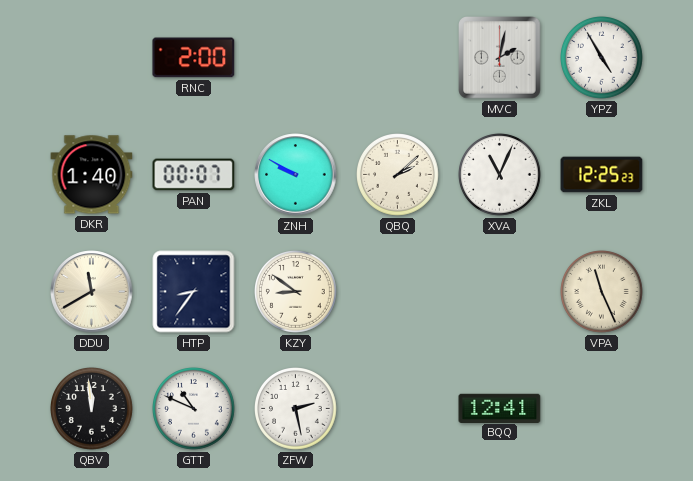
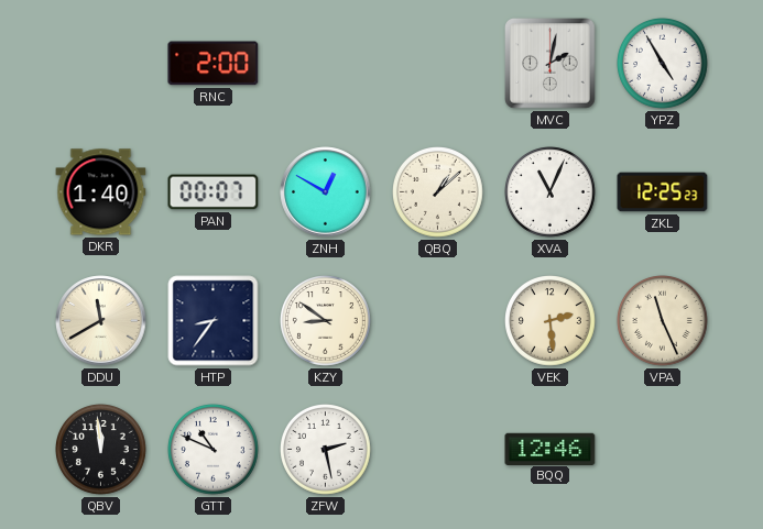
ZNH: 9:50 -> 12:50 (326, 192)
QBQ: 2:08 -> 1:08 (438, 192)
VEK: none -> 2:29 (551, 321)
BQQ: 12:41 -> 12:46 (551, 449)
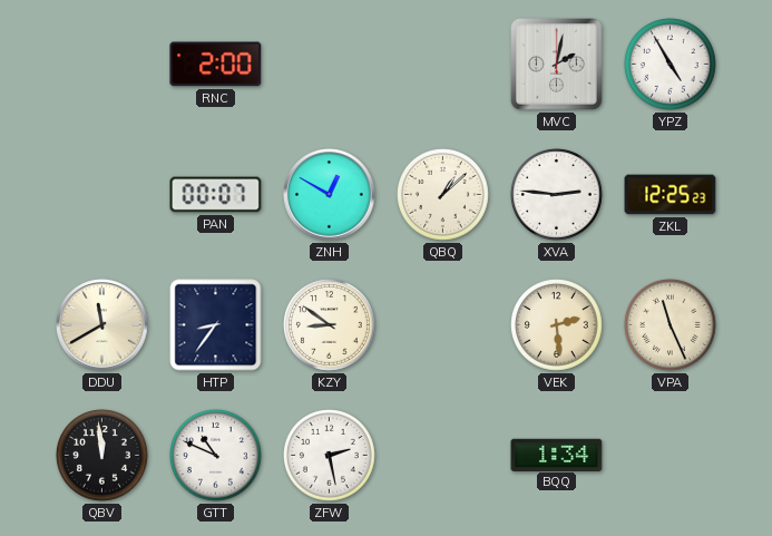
DKR: 1:40 -> none (101, 192)
XVA: 11:04 -> 2:46 (557, 195)
BQQ: 12:46 -> 1:34 (557, 455)
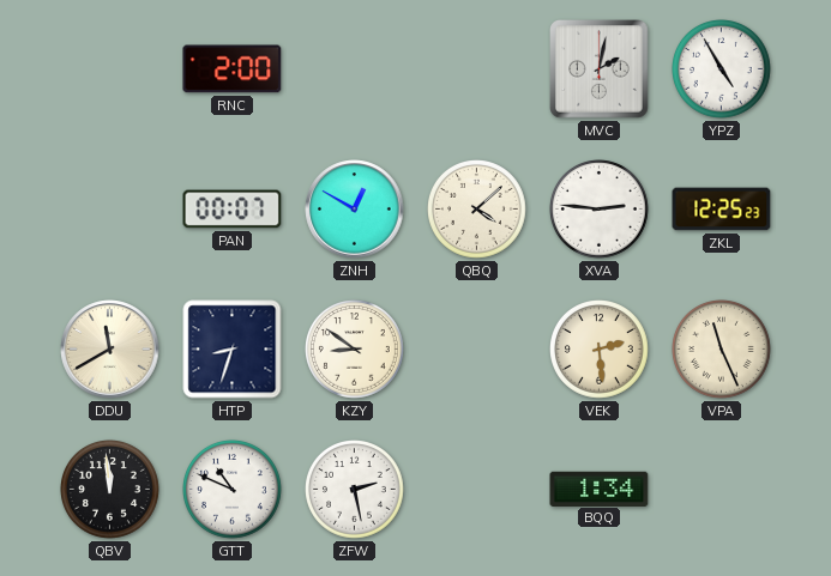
QBQ: 1:08 -> 4:08 (477, 210)
HTP: 8:36 -> 8:33 (233, 350)
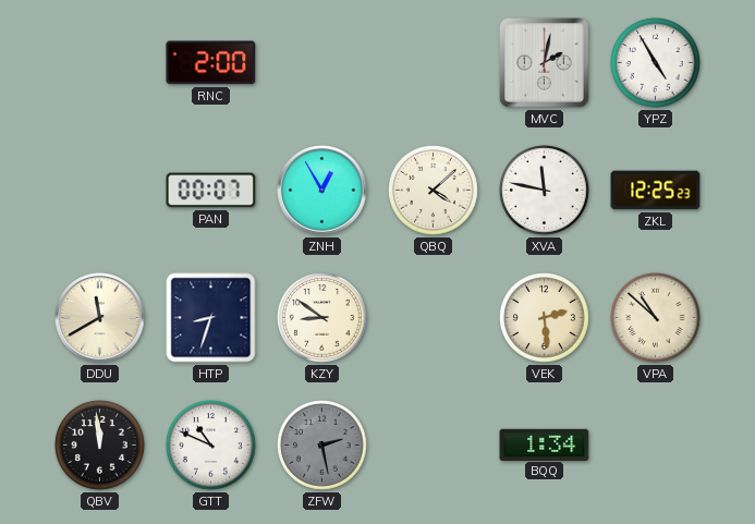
ZNH: 12:50 -> 12:55 (322, 191)
XVA: 2:46 -> 11:47 (545, 191)
VPA: 11:26 -> 10:52 (656, 318)
ZFW dial: white -> grey (322, 446)
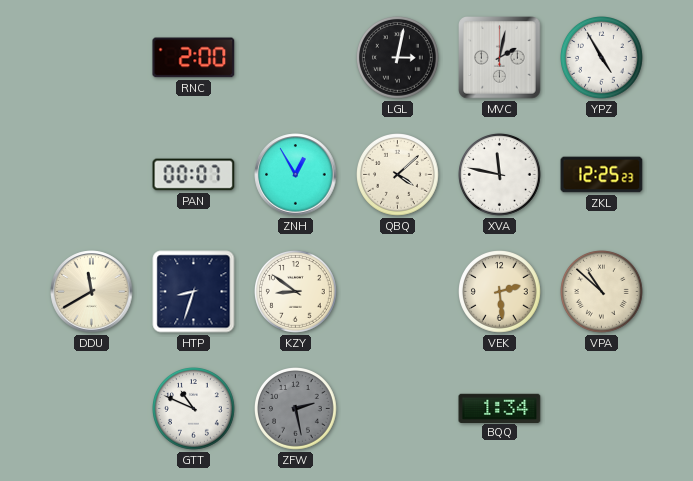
LGL: none -> 3:02 (398, 58)
QBV: 11:59 -> none (100, 446)
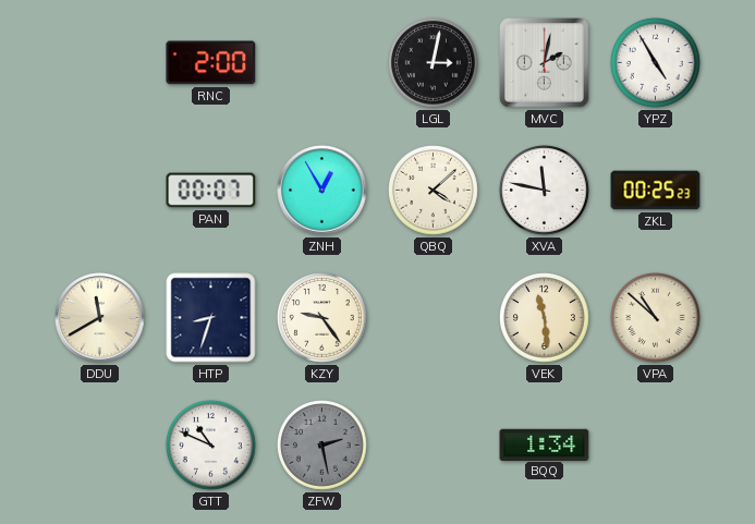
ZKL: 12:25 -> 00:25 (656, 191)
KZY: 8:51 -> 9:24 (322, 318)
VEK: 2:29 -> 11:29 (545, 318)
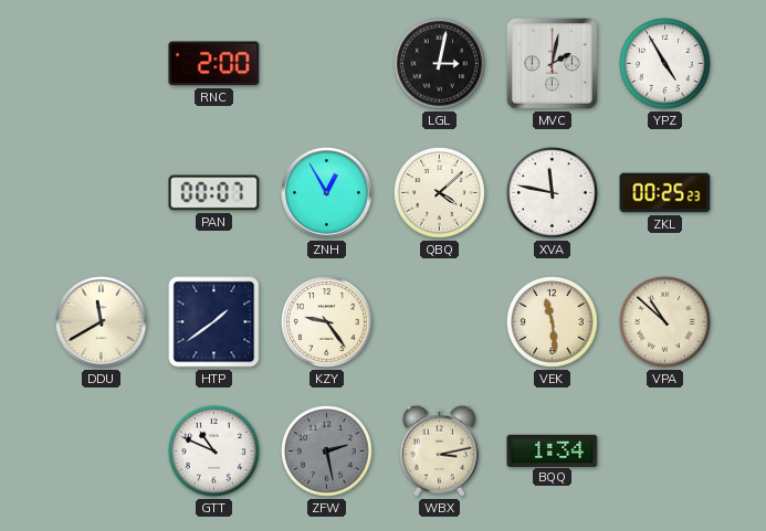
HTP: 8:33 -> 1:39 (214, 322)
WBX: none -> 3:13 (439, 450)
